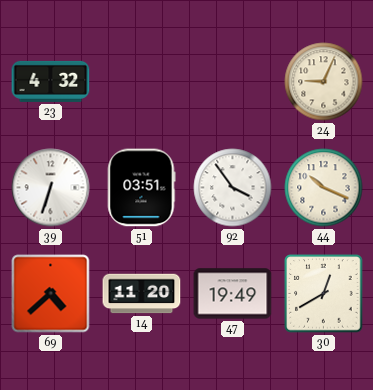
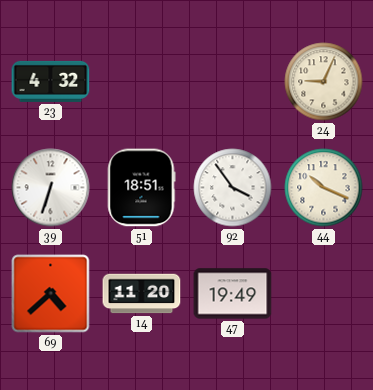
51: 03:51 -> 18:51 (141, 188)
30: 12:40 -> none (324, 294)
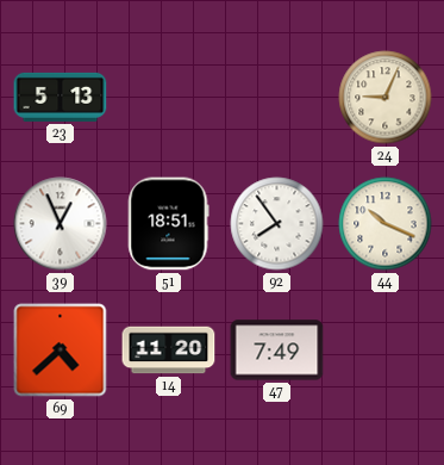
23: 4:32 -> 5:13 (61, 97)
39: 6:33 -> 12:56 (61, 224)
92: 3:54 -> 7:54 (277, 224)
47: 19:49 -> 7:49 (277, 351)
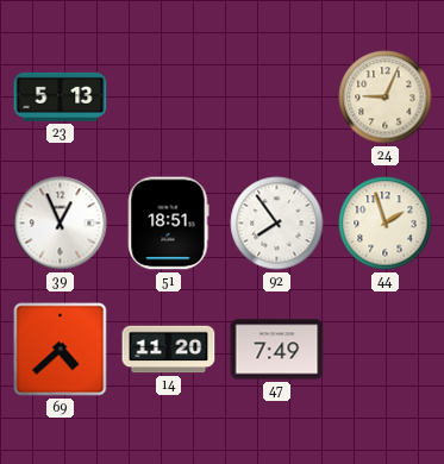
44: 10:19 -> 1:57 (386, 224)
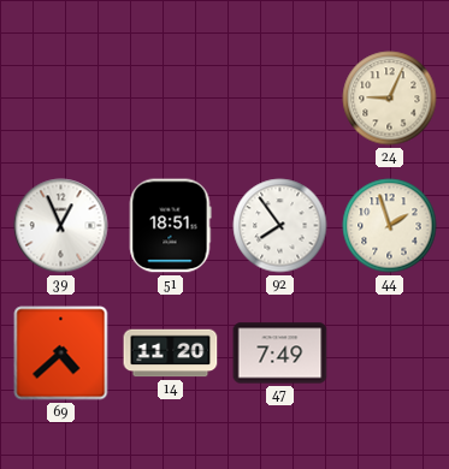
23: 5:13 -> none (61, 96)
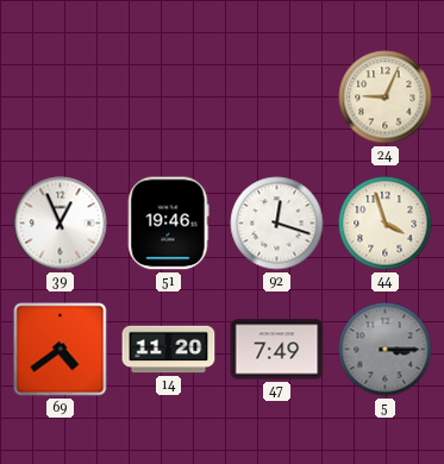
51: 18:51 -> 19:46 (168, 224)
92: 7:54 -> 12:18 (277, 224)
44: 1:57 -> 3:57 (386, 224)
69: 4:38 -> 4:39 (61, 350)
5: none -> 3:15 (386, 350)
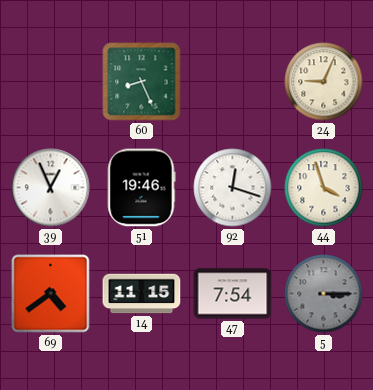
60: none -> 8:26 (142, 82)
14: 11:20 -> 11:15 (142, 294)
47: 7:49 -> 7:54 (233, 294)
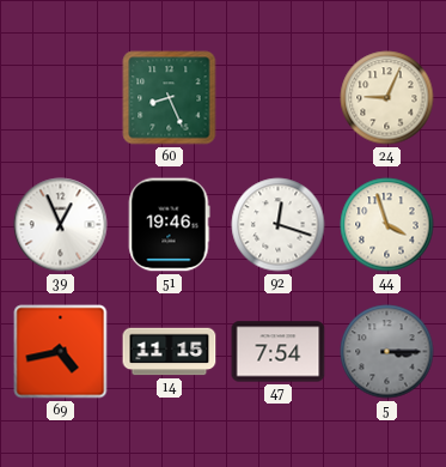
69: 4:39 -> 4:43 (61, 352)
